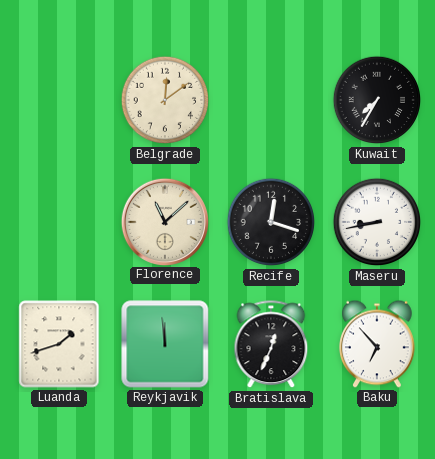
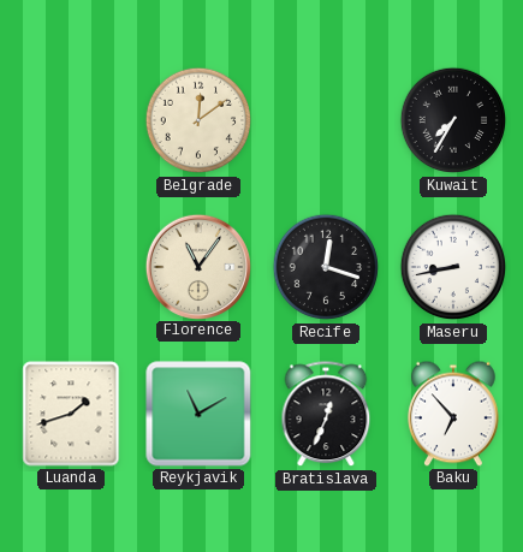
Florence: 11:08 -> 11:06 (197, 266)
Reykjavik: 11:59 -> 11:10 (198, 414)
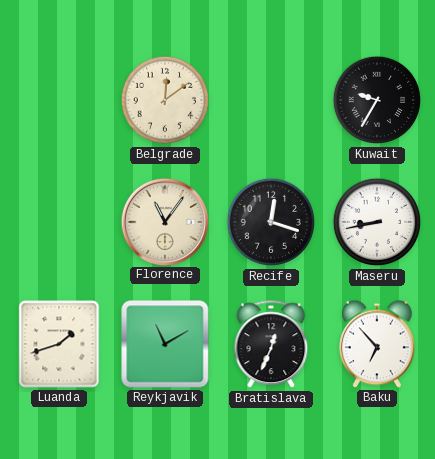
Kuwait: 7:35 -> 9:35 (377, 100)
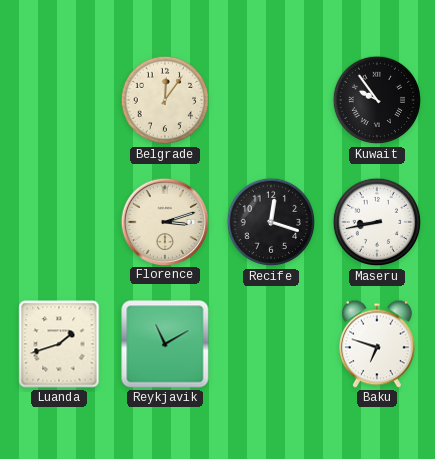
Belgrade: 12:09 -> 12:06 (165, 100)
Kuwait: 9:35 -> 9:54 (377, 100)
Florence: 11:06 -> 3:12 (164, 221)
Bratislava: 12:34 -> none (271, 345)
Baku: 6:53 -> 6:48 (378, 344)
